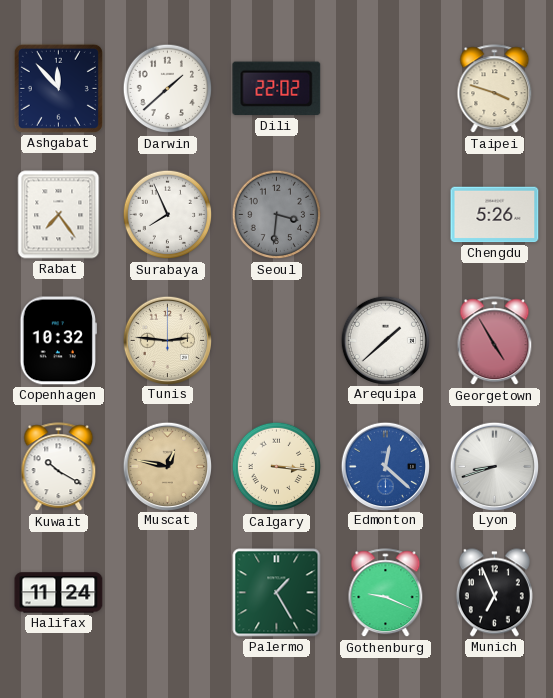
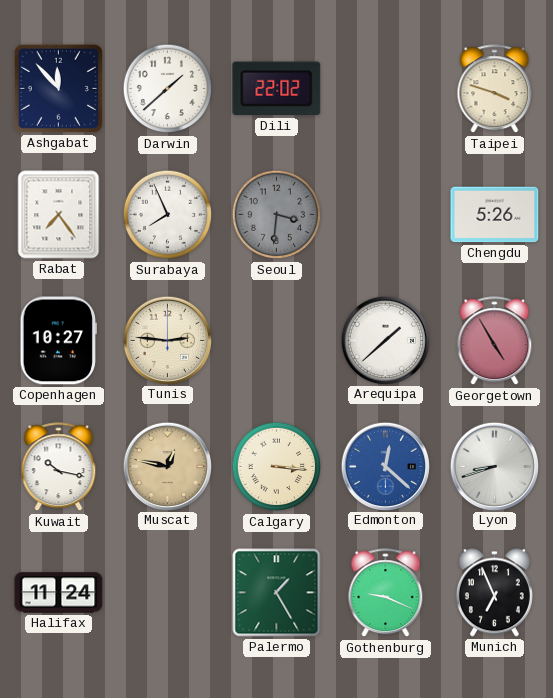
Copenhagen: 10:32 -> 10:27 (58, 341)
Kuwait: 10:20 -> 10:17 (59, 467)
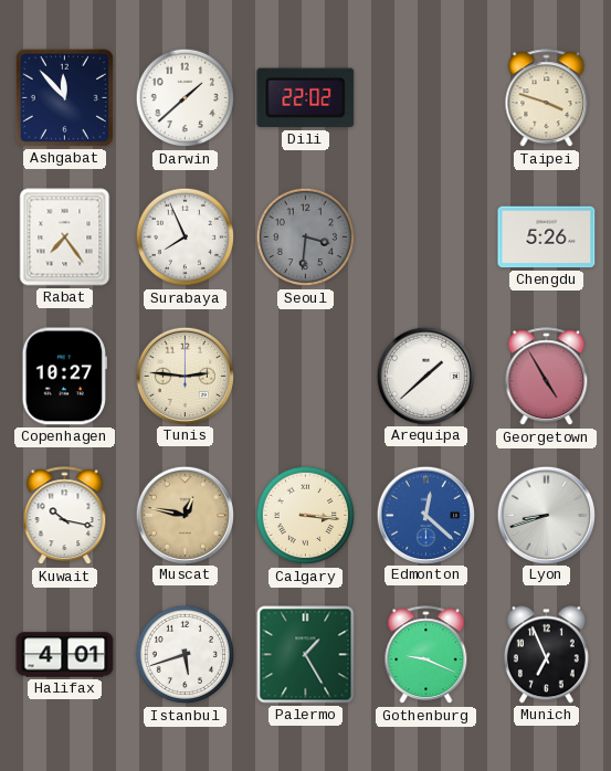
Halifax: 11:24 -> 4:01 (65, 655)
Istanbul: none -> 5:42 (186, 655)
